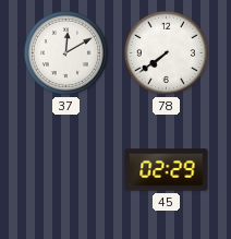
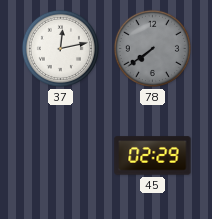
37: 12:10 -> 12:13 (60, 48)
78 dial: white -> grey (152, 48)
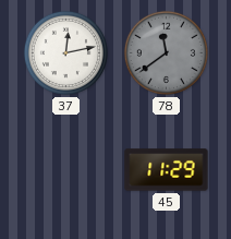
78: 7:39 -> 11:39 (166, 52)
45: 02:29 -> 11:29 (167, 170)
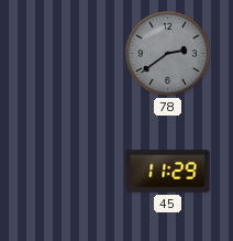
37: 12:13 -> none (65, 52)
78: 11:39 -> 2:39 (167, 53)
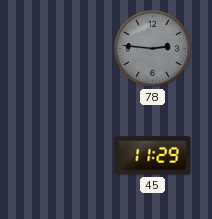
78: 2:39 -> 2:46 (152, 48)
